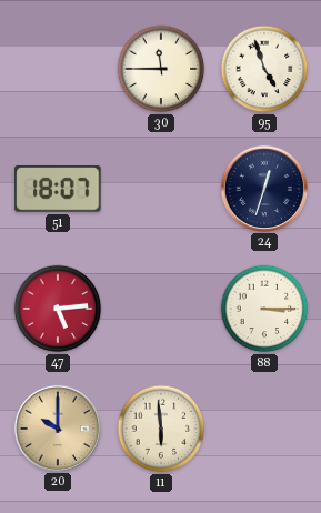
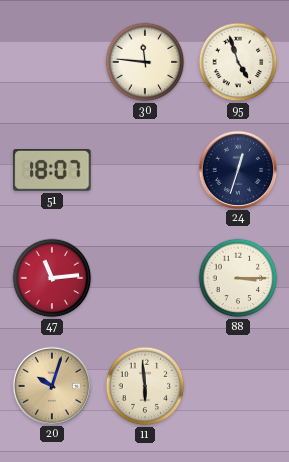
30: 11:45 -> 11:46 (145, 62)
47: 5:14 -> 11:14 (52, 278)
20: 10:00 -> 10:03 (51, 385)
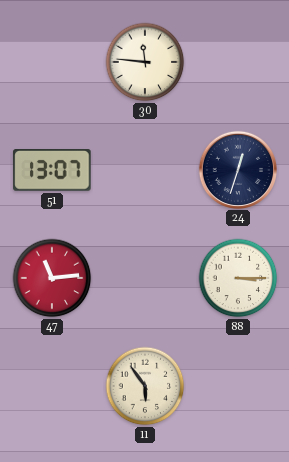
95: 4:57 -> none (238, 62)
51: 18:07 -> 13:07 (52, 171)
20: 10:03 -> none (51, 385)
11: 5:59 -> 5:54 (145, 386)
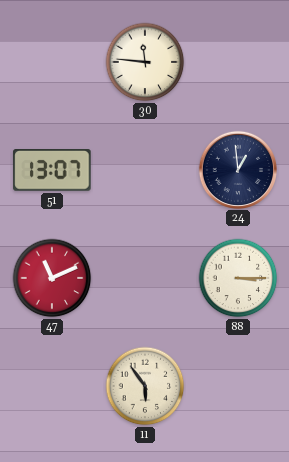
24: 12:33 -> 12:59 (237, 169)
47: 11:14 -> 11:11 (52, 278)
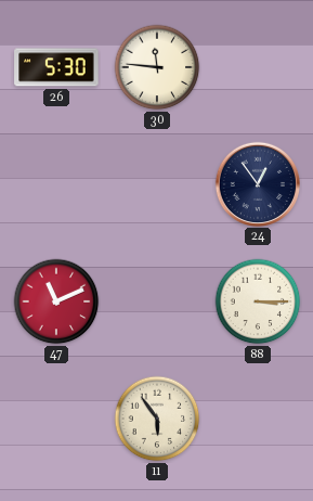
26: none -> 5:30 (56, 67)
51: 13:07 -> none (52, 171)
24: 12:59 -> 12:54 (257, 183)
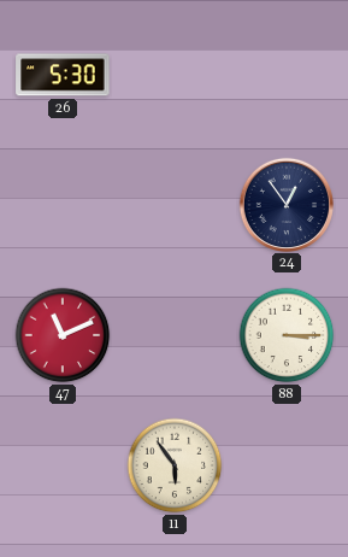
30: 11:46 -> none (157, 67)
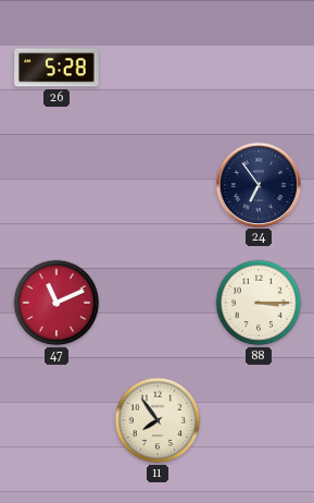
26: 5:30 -> 5:28 (56, 68)
24: 12:54 -> 6:54 (258, 184)
11: 5:54 -> 7:54 (158, 420)
